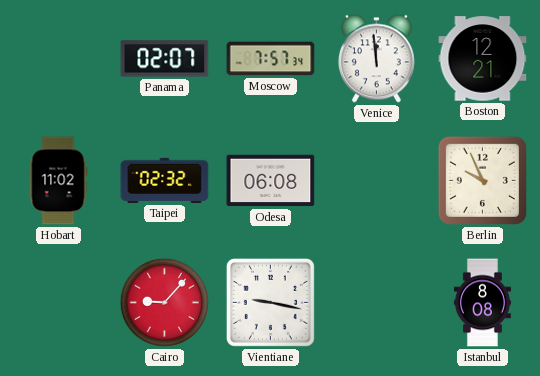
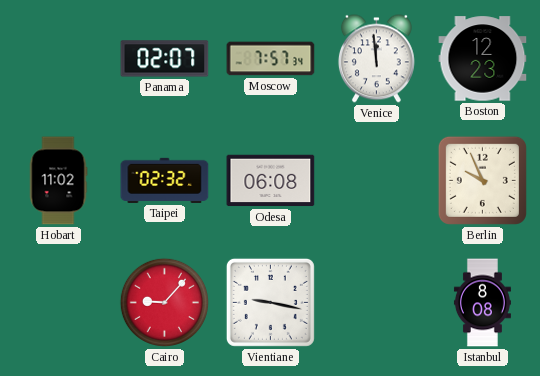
Boston: 12:21 -> 12:23 (483, 59)
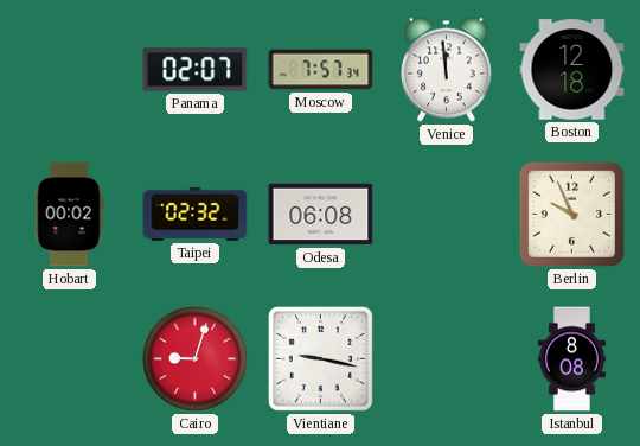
Boston: 12:23 -> 12:18 (572, 70)
Hobart: 11:02 -> 00:02 (69, 215)
Cairo: 9:07 -> 9:03 (194, 358)
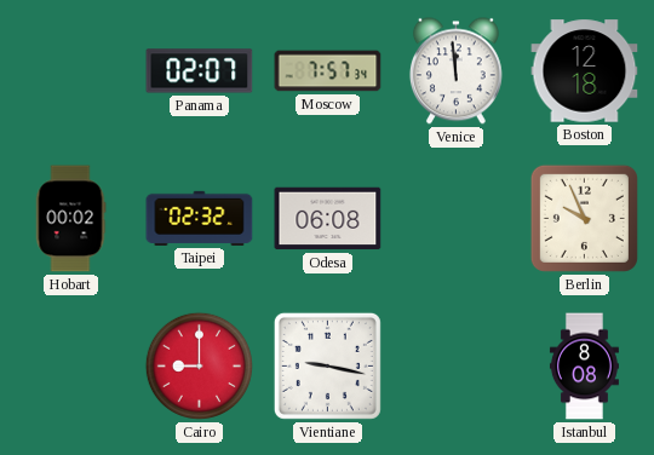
Cairo: 9:03 -> 9:00 (199, 365)
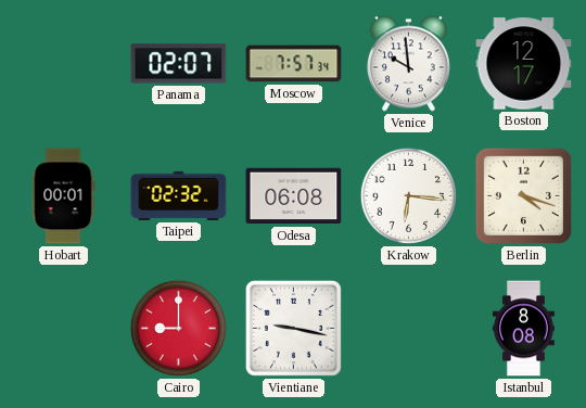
Venice: 11:59 -> 9:59 (408, 64)
Boston: 12:18 -> 12:17 (524, 64)
Hobart: 00:02 -> 00:01 (63, 196)
Krakow: none -> 6:16 (408, 195)
Berlin: 9:56 -> 4:18 (523, 195)
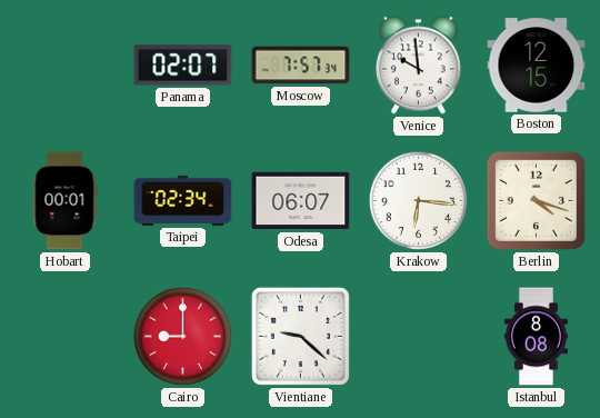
Boston: 12:17 -> 12:15 (537, 66)
Taipei: 02:32 -> 02:34 (183, 200)
Odesa: 06:08 -> 06:07 (301, 201)
Vientiane: 9:17 -> 9:22 (300, 336)
